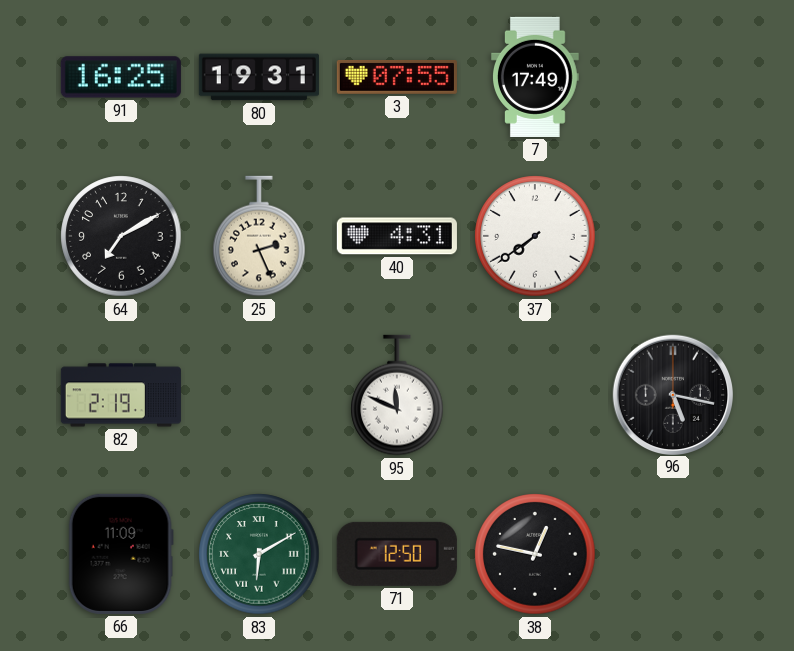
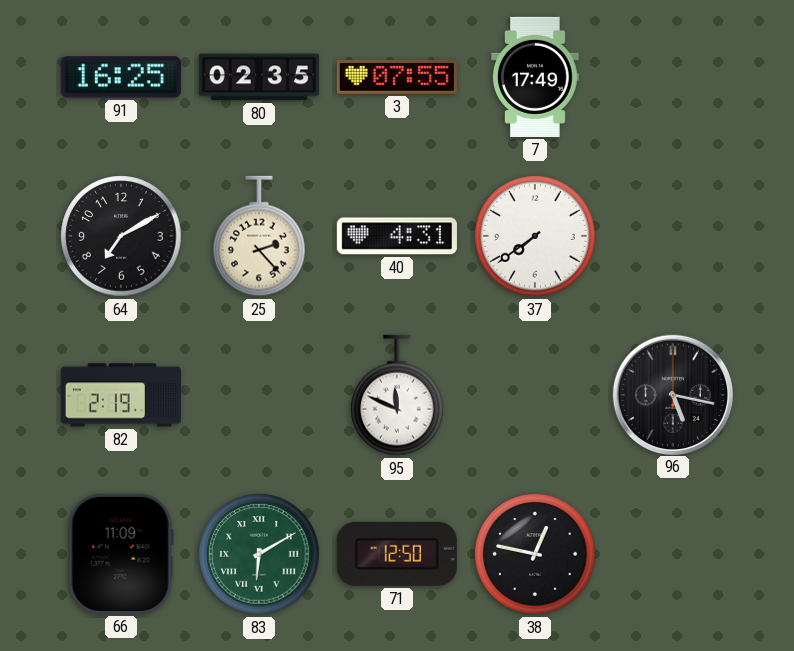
80: 19:31 -> 02:35 (259, 77)
25: 2:26 -> 2:23 (259, 236)
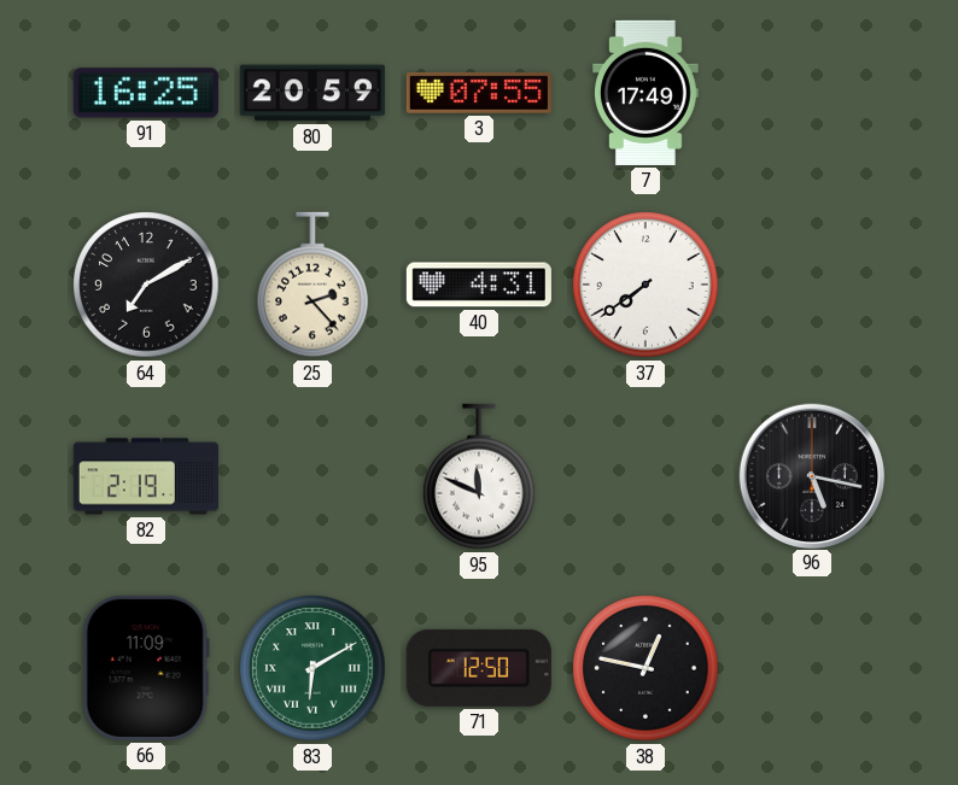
80: 02:35 -> 20:59 (312, 93)
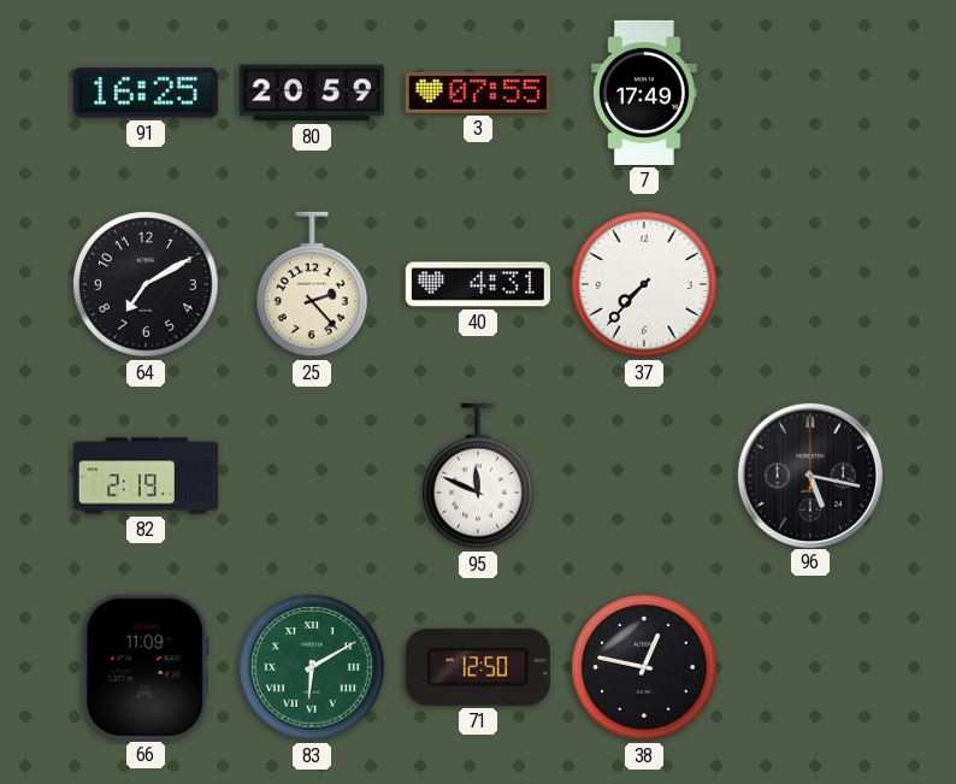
37: 7:39 -> 7:37 (644, 284)
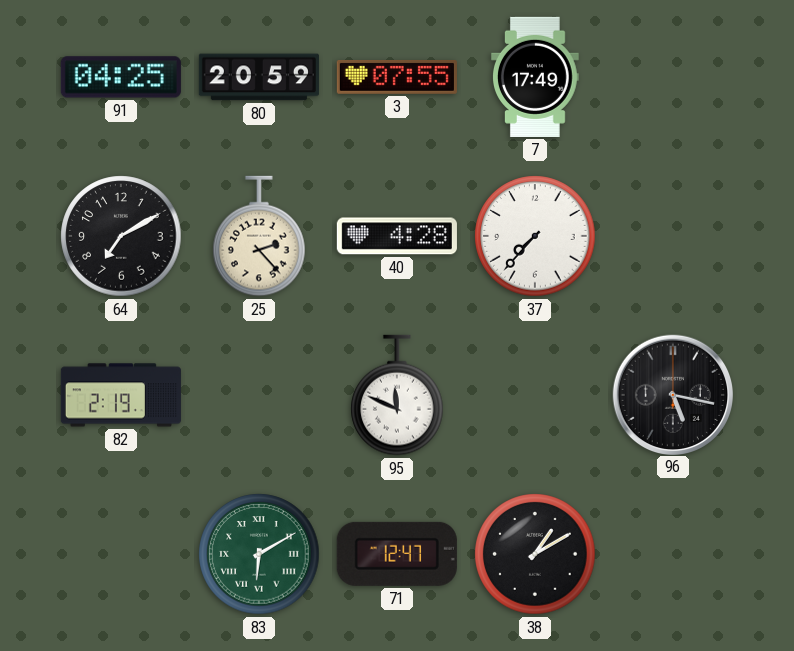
91: 16:25 -> 04:25 (121, 77)
40: 4:31 -> 4:28 (397, 236)
66: 11:09 -> none (146, 667)
71: 12:50 -> 12:47 (397, 554)
38: 12:47 -> 1:10 (535, 554)
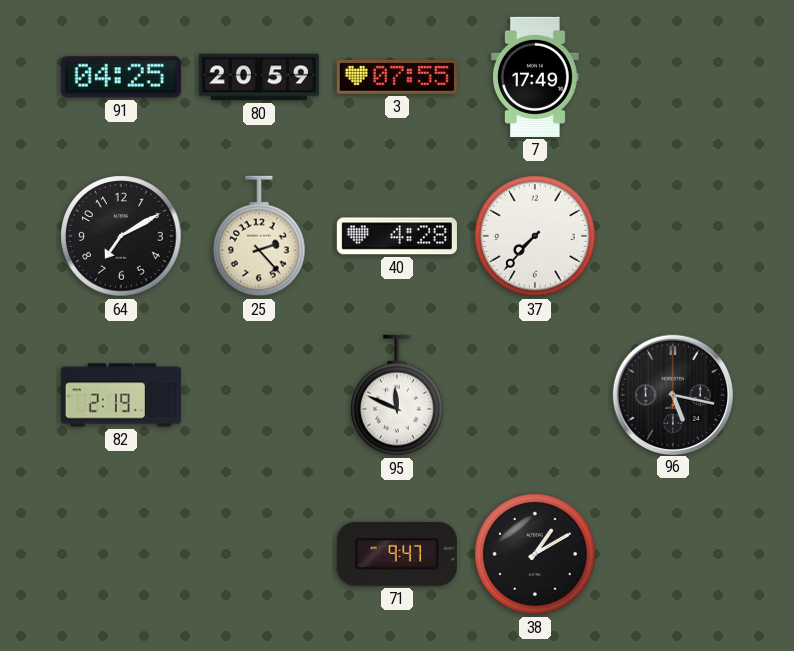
83: 6:10 -> none (259, 554)
71: 12:47 -> 9:47 (397, 554)
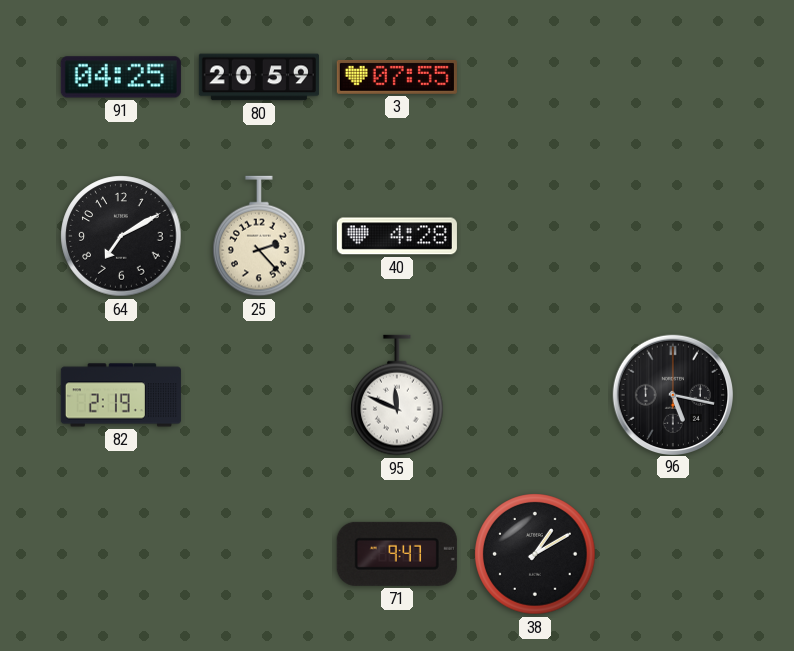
7: 17:49 -> none (536, 77)
37: 7:37 -> none (535, 236)
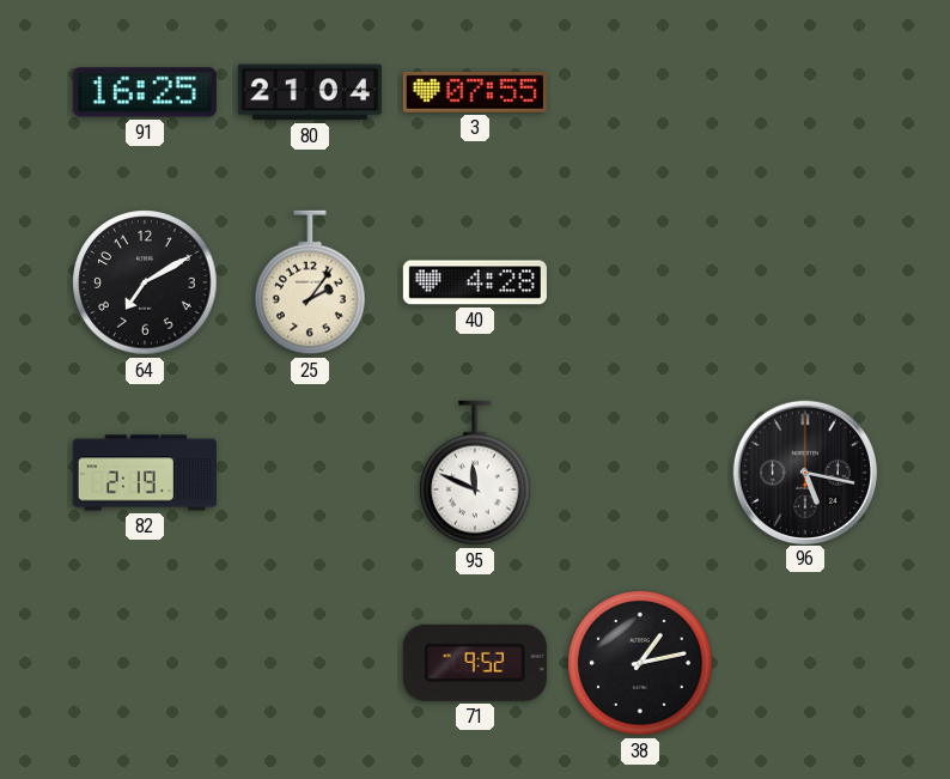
91: 04:25 -> 16:25 (145, 92)
80: 20:59 -> 21:04 (310, 92)
25: 2:23 -> 2:06 (310, 282)
71: 9:47 -> 9:52 (475, 663)
38: 1:10 -> 1:13 (640, 663)
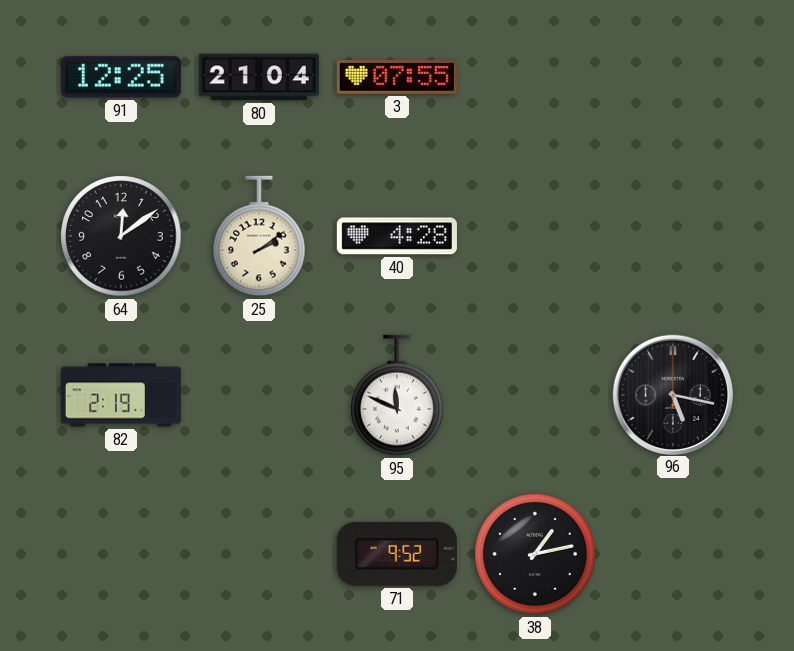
91: 16:25 -> 12:25 (121, 77)
64: 7:10 -> 12:09 (121, 236)
25: 2:06 -> 2:09 (259, 236)
